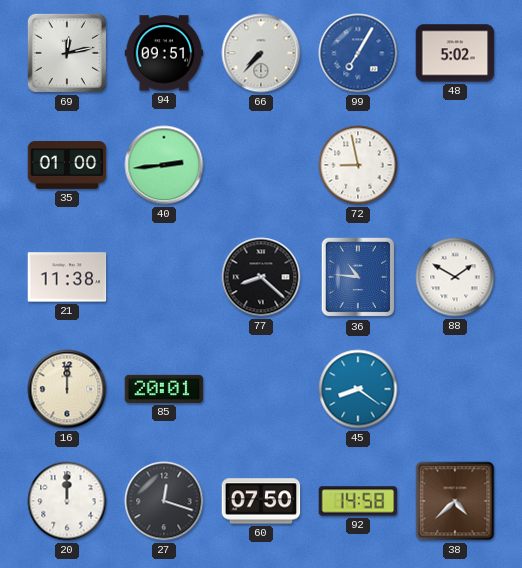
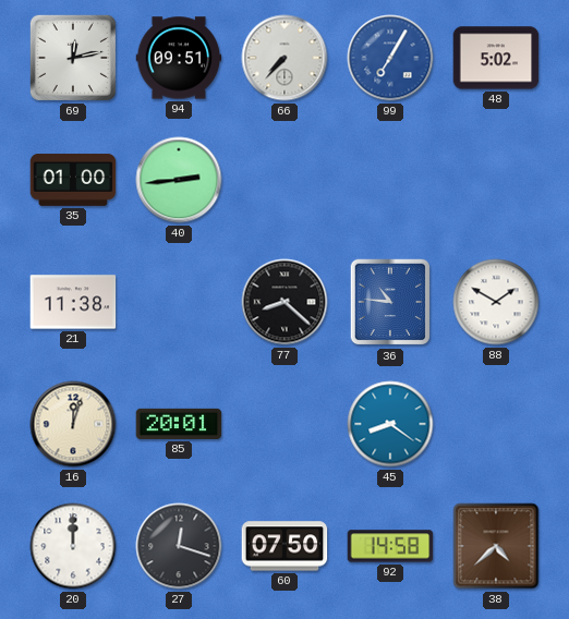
72: 8:58 -> none (358, 165)
16: 12:00 -> 12:03 (73, 424)
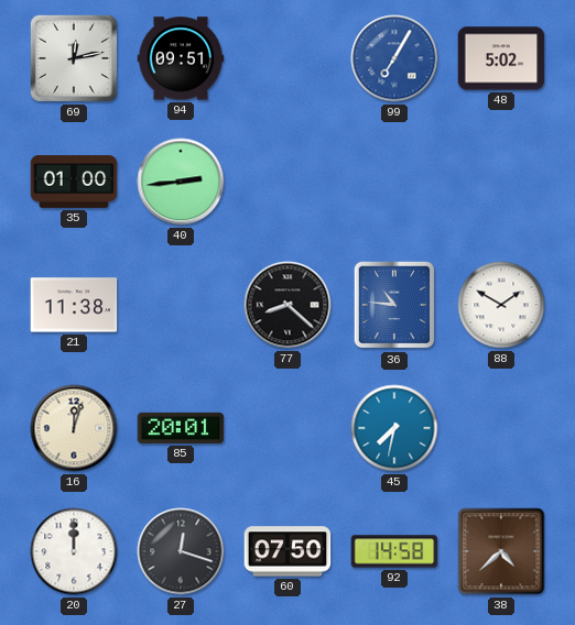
66: 7:37 -> none (284, 58)
45: 8:21 -> 7:32 (394, 428)
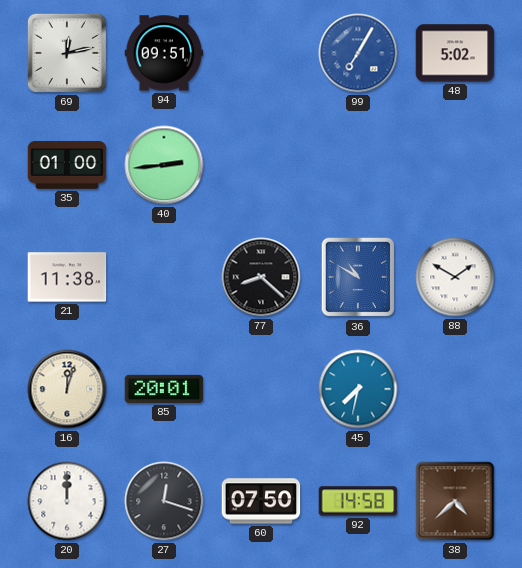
36: 10:46 -> 10:50 (358, 277)
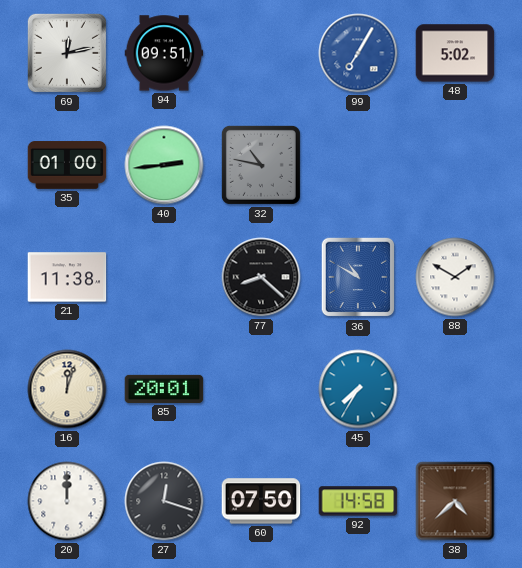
32: none -> 10:47 (261, 165)
45: 7:32 -> 7:35 (358, 389)
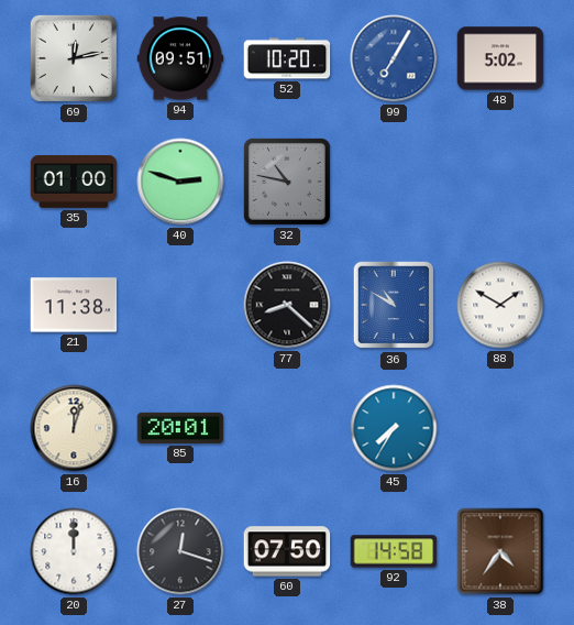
52: none -> 10:20 (287, 58)
40: 2:44 -> 2:48 (180, 182)
38: 4:38 -> 4:36 (500, 551)
